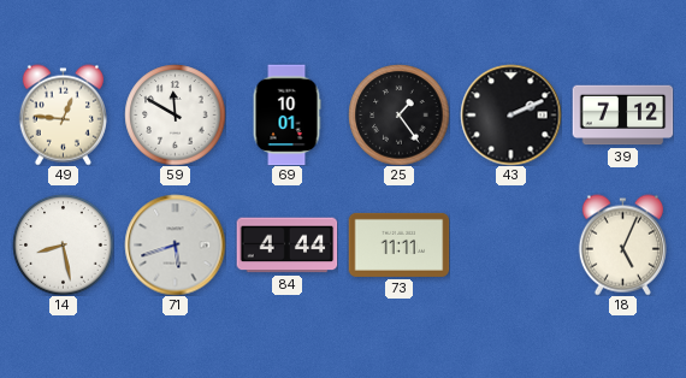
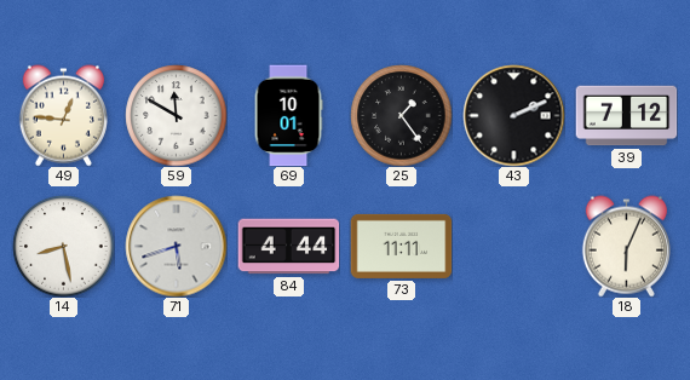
18: 5:04 -> 6:04 (626, 246)
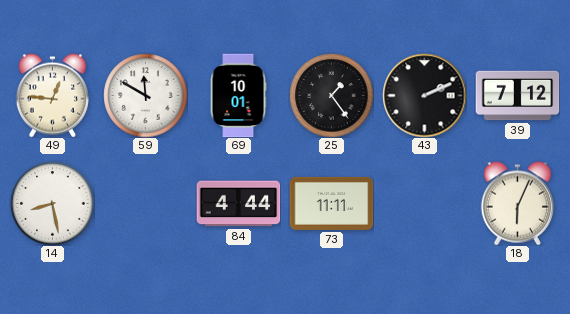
71: 5:42 -> none (176, 246)
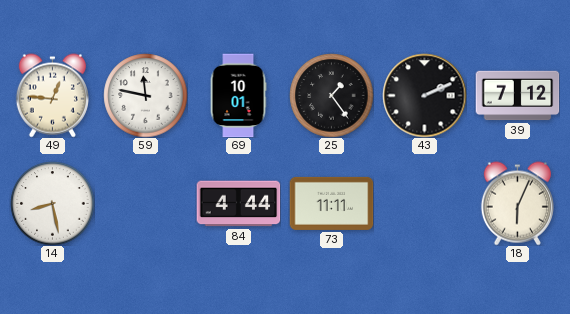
59: 11:50 -> 11:47 (145, 95)
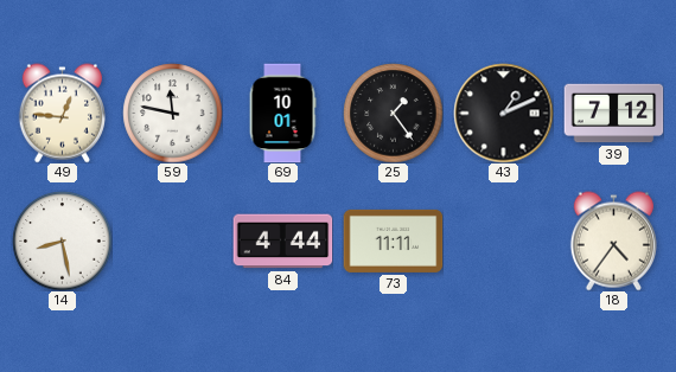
43: 2:11 -> 1:11 (503, 113)
18: 6:04 -> 4:36 (613, 240)
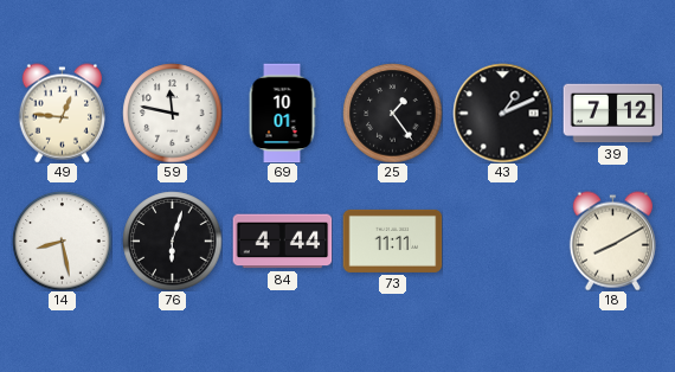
76: none -> 6:03 (172, 240)
18: 4:36 -> 8:10 (612, 240)
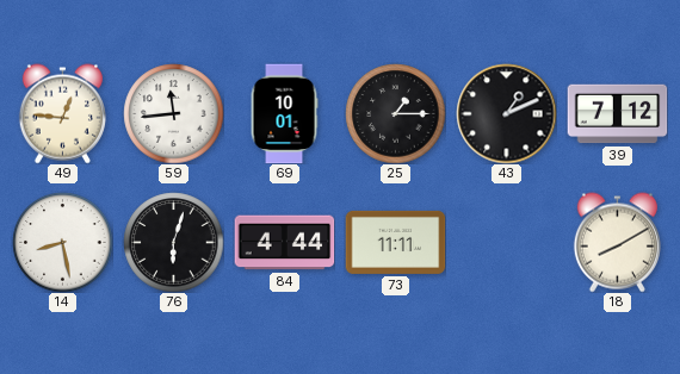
59: 11:47 -> 11:44 (173, 113)
25: 1:24 -> 1:15 (395, 113)
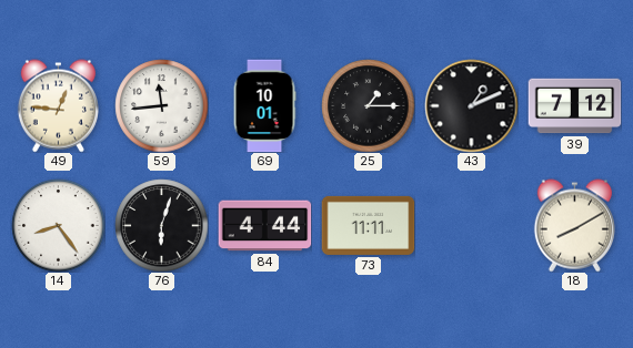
14: 8:28 -> 8:24 (58, 225)
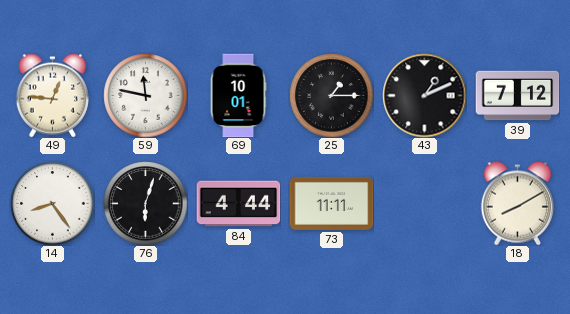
59: 11:44 -> 11:47 (145, 95)
